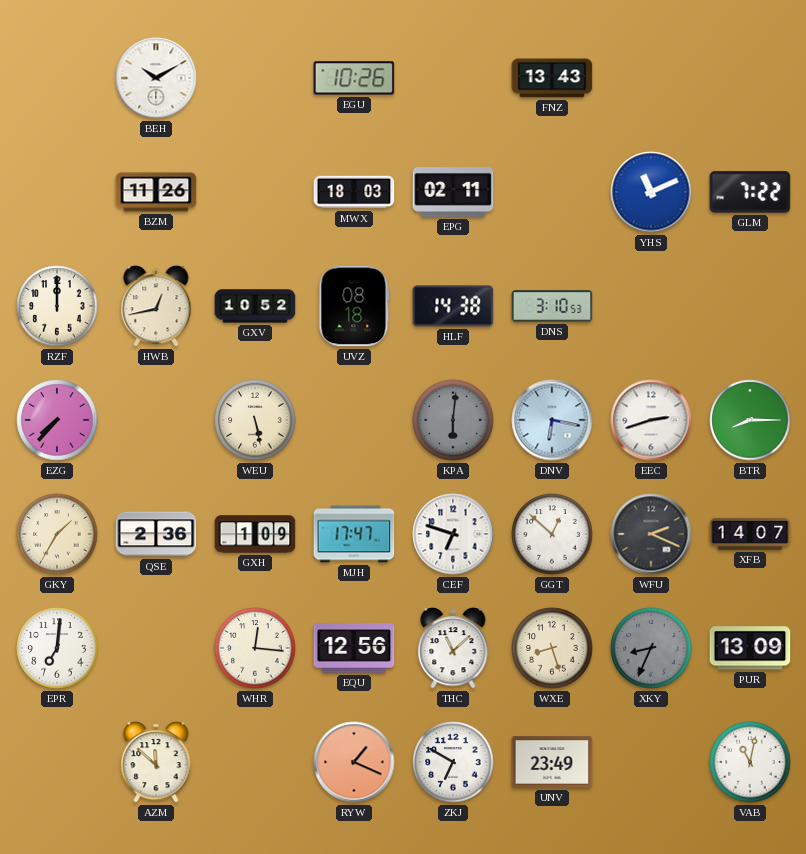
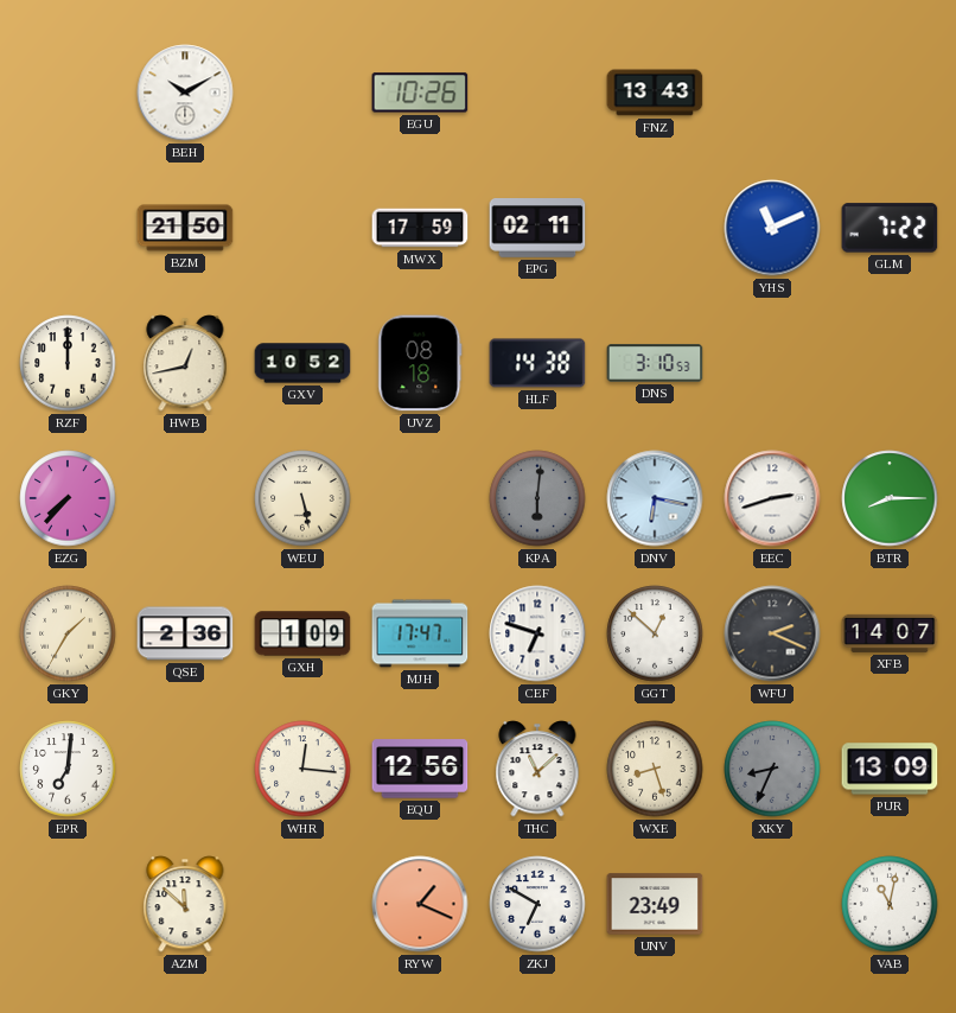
BZM: 11:26 -> 21:50 (185, 228)
MWX: 18:03 -> 17:59 (420, 228)
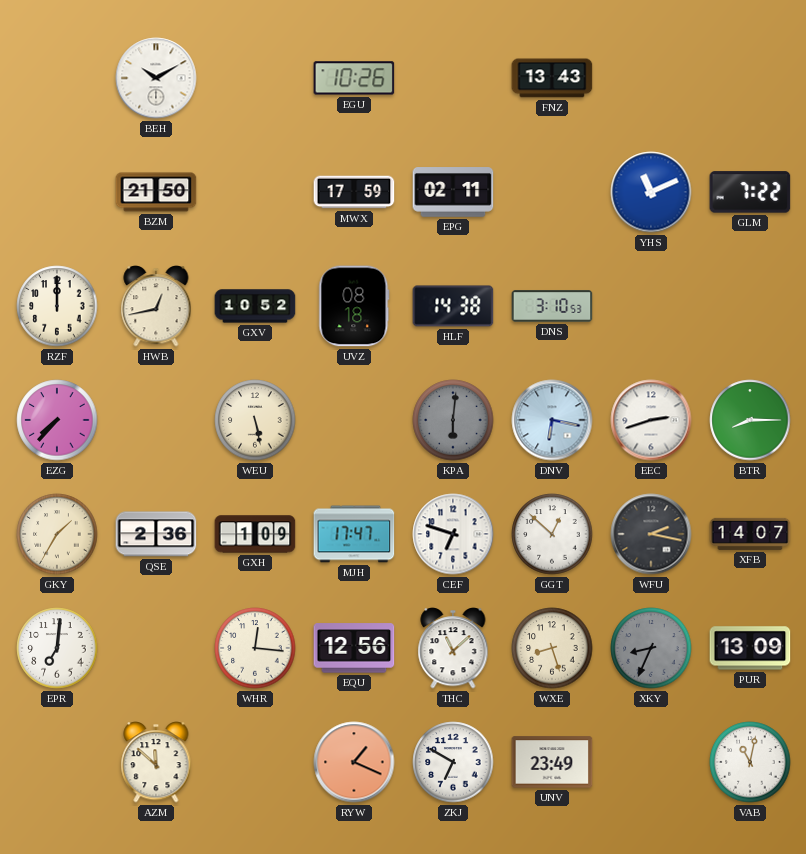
WFU: 2:19 -> 2:17 (651, 534)
